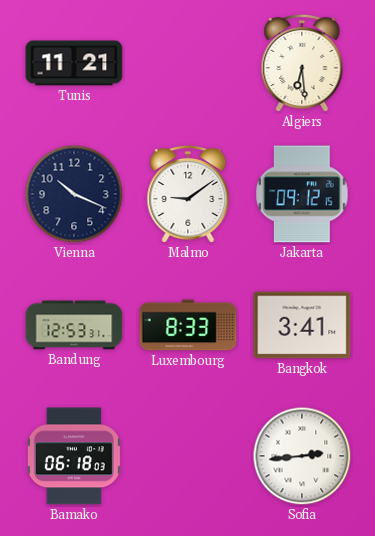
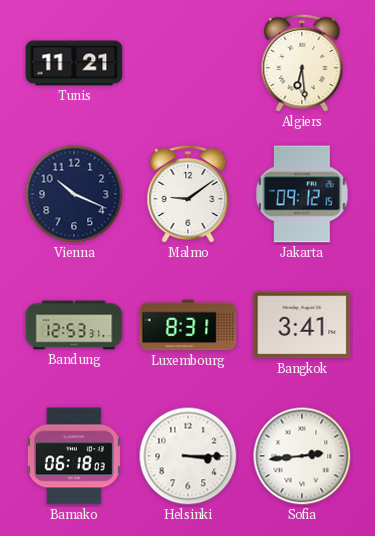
Luxembourg: 8:33 -> 8:31 (188, 325)
Helsinki: none -> 3:15 (188, 456)
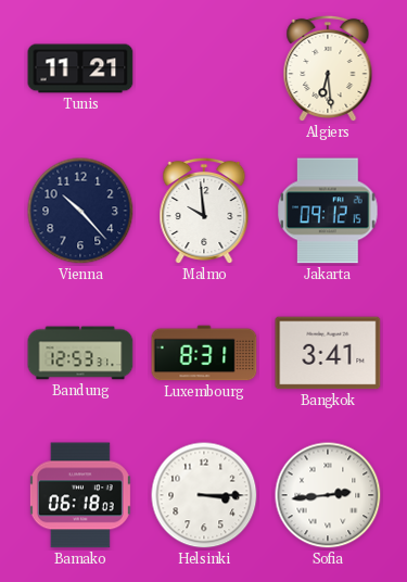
Vienna: 10:19 -> 10:23 (80, 211)
Malmo: 9:09 -> 9:59 (204, 211)
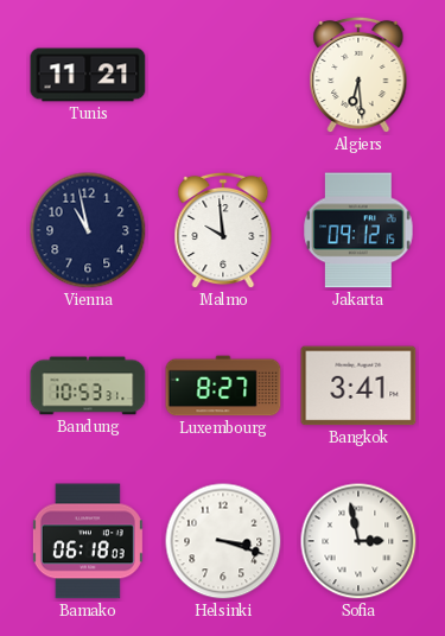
Vienna: 10:23 -> 10:58 (88, 230)
Bandung: 12:53 -> 10:53 (88, 386)
Luxembourg: 8:31 -> 8:27 (223, 386)
Helsinki: 3:15 -> 3:18 (223, 541)
Sofia: 2:44 -> 2:58 (358, 541)
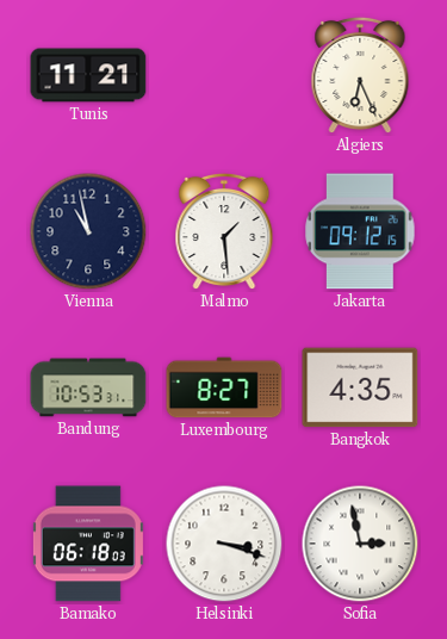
Algiers: 6:29 -> 6:26 (360, 75)
Malmo: 9:59 -> 1:29 (224, 231)
Bangkok: 3:41 -> 4:35 (360, 387)
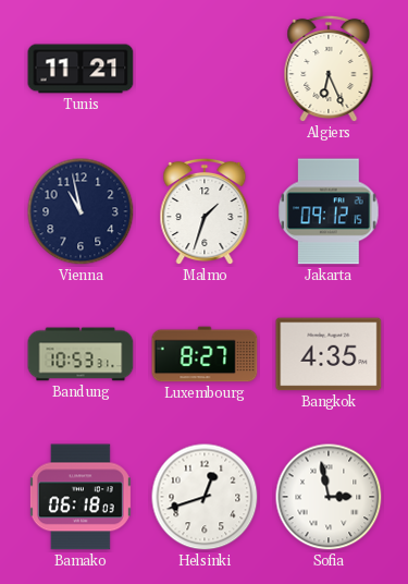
Malmo: 1:29 -> 1:33 (205, 211)
Helsinki: 3:18 -> 12:42 (205, 497)
